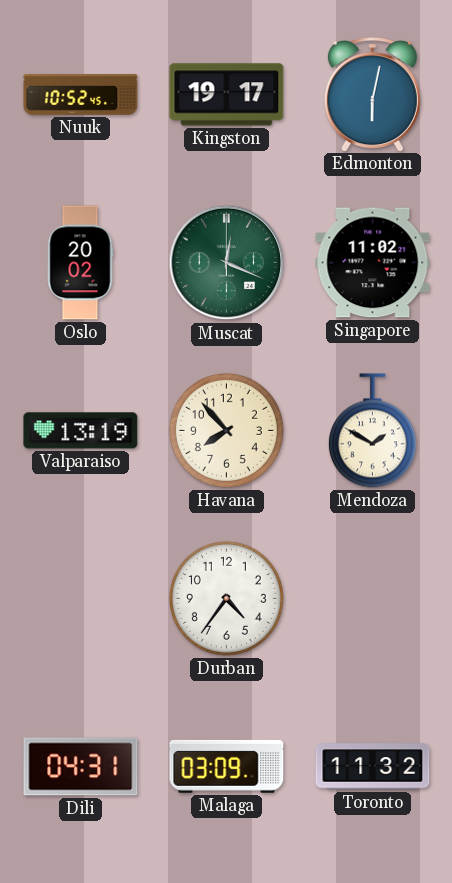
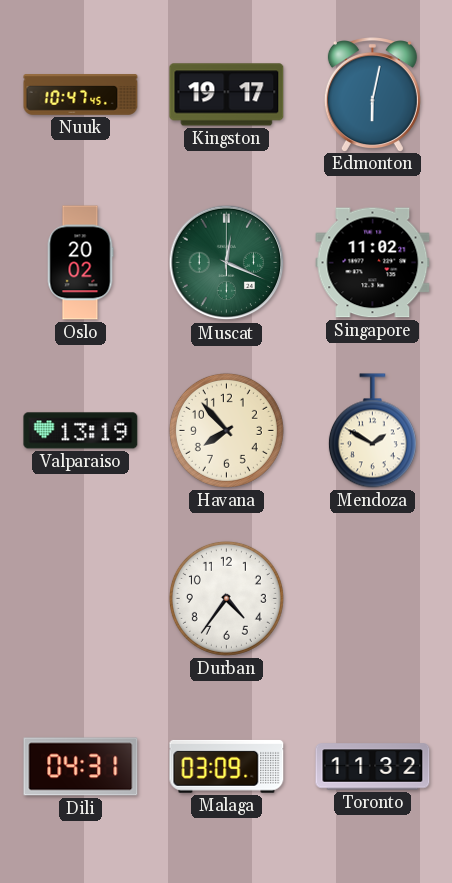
Nuuk: 10:52 -> 10:47 (81, 95)
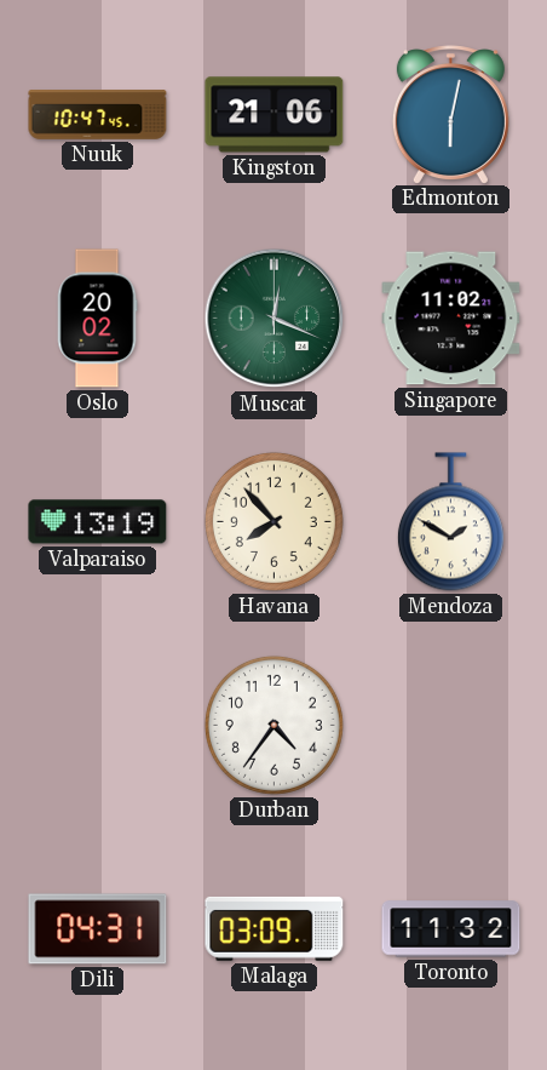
Kingston: 19:17 -> 21:06 (275, 115)
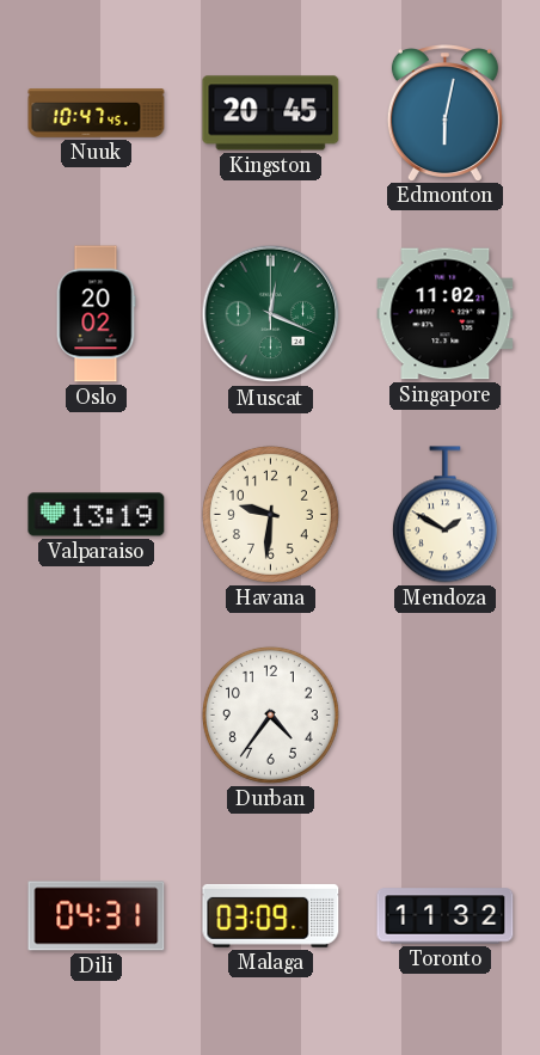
Kingston: 21:06 -> 20:45 (271, 114)
Havana: 7:53 -> 9:31 (270, 514)
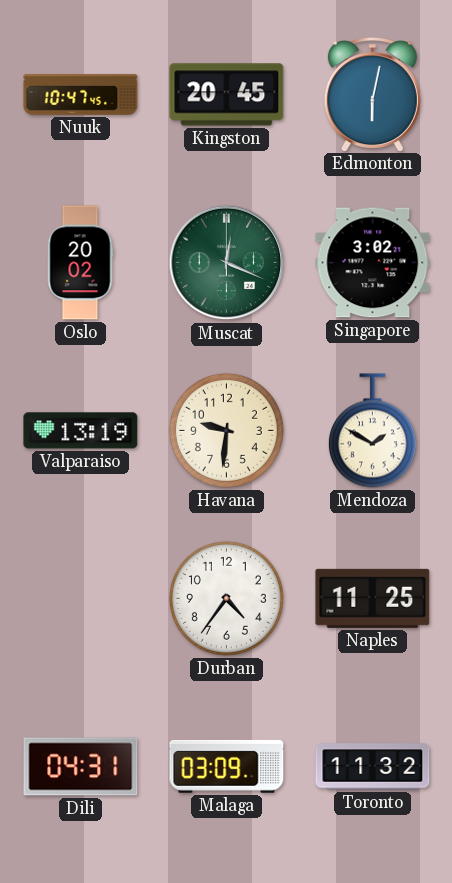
Singapore: 11:02 -> 3:02 (373, 263)
Naples: none -> 11:25 (373, 598)
